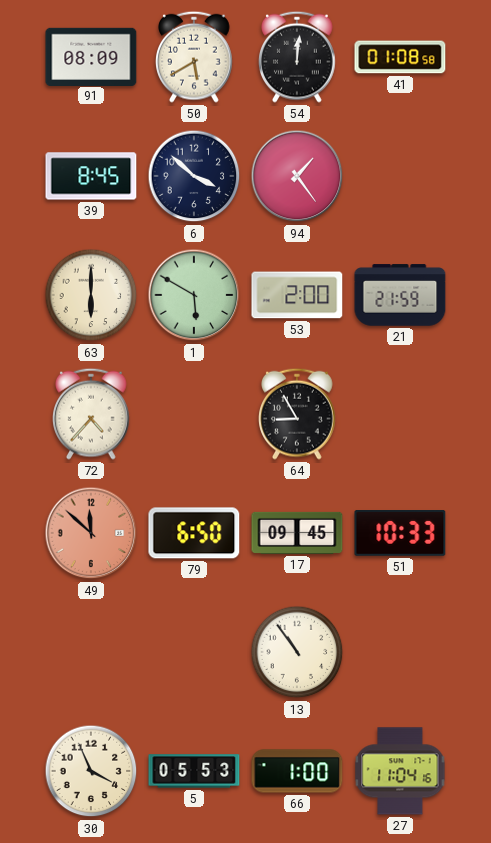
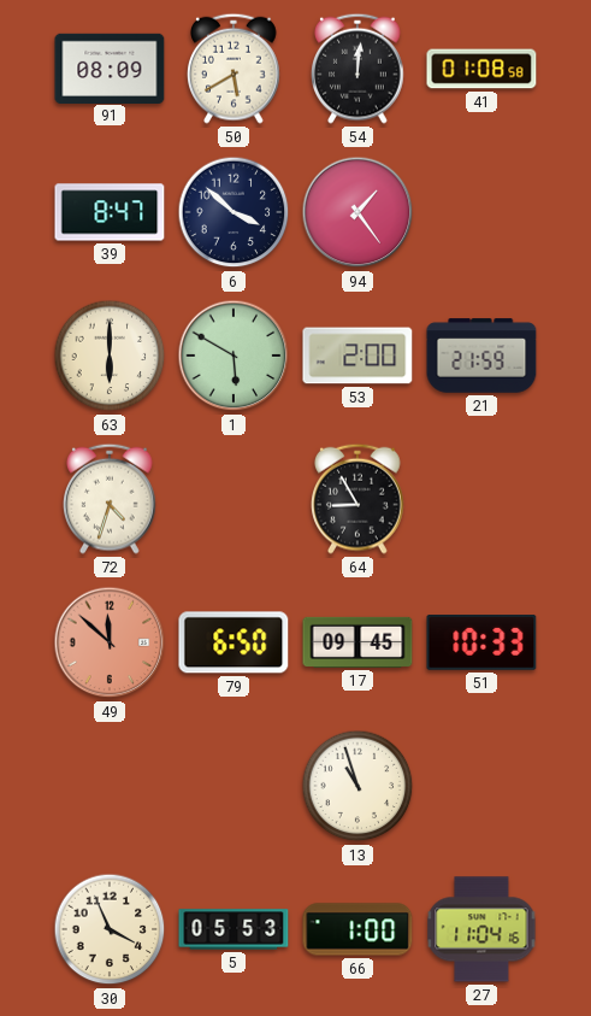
39: 8:45 -> 8:47 (110, 212)
72: 4:37 -> 4:33 (111, 499)
13: 10:54 -> 10:57 (357, 786)
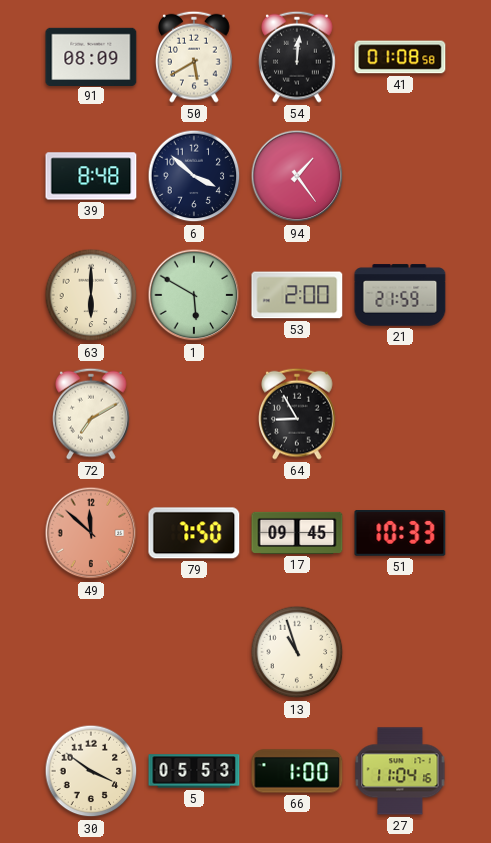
39: 8:47 -> 8:48 (91, 176)
72: 4:33 -> 7:10 (92, 414)
79: 6:50 -> 7:50 (194, 533)
30: 3:56 -> 3:51 (91, 771)
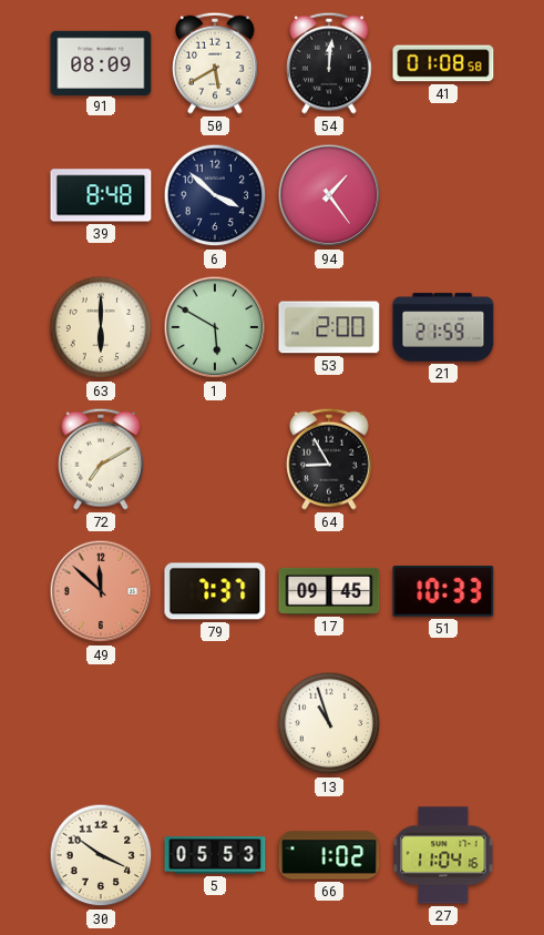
79: 7:50 -> 7:37 (215, 591)
66: 1:00 -> 1:02 (329, 855)
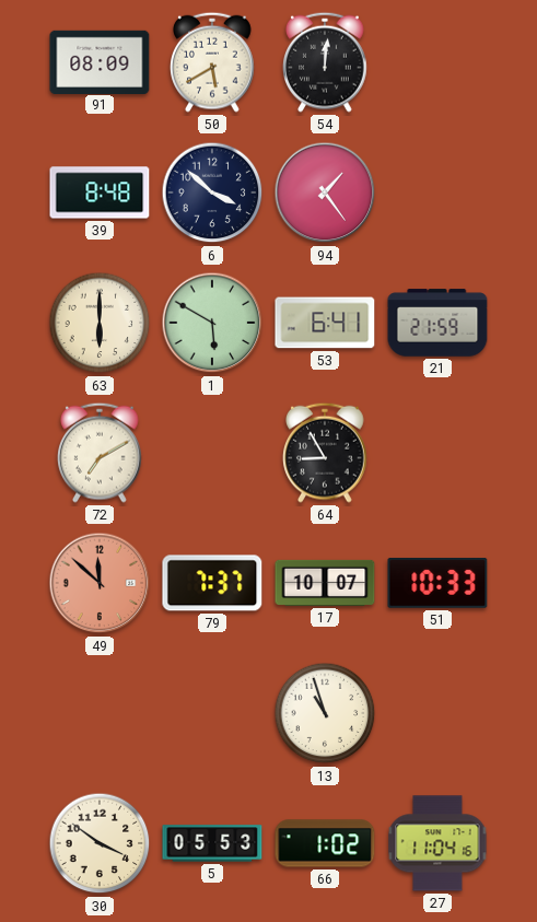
41: 01:08 -> none (443, 63)
53: 2:00 -> 6:41 (325, 323)
17: 09:45 -> 10:07 (325, 583)
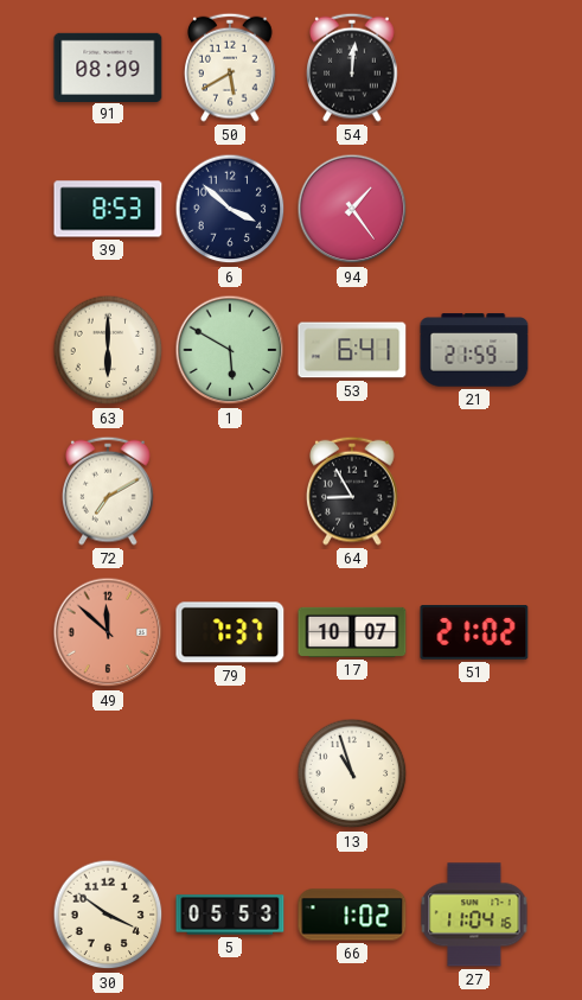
39: 8:48 -> 8:53 (108, 209)
51: 10:33 -> 21:02 (474, 632)
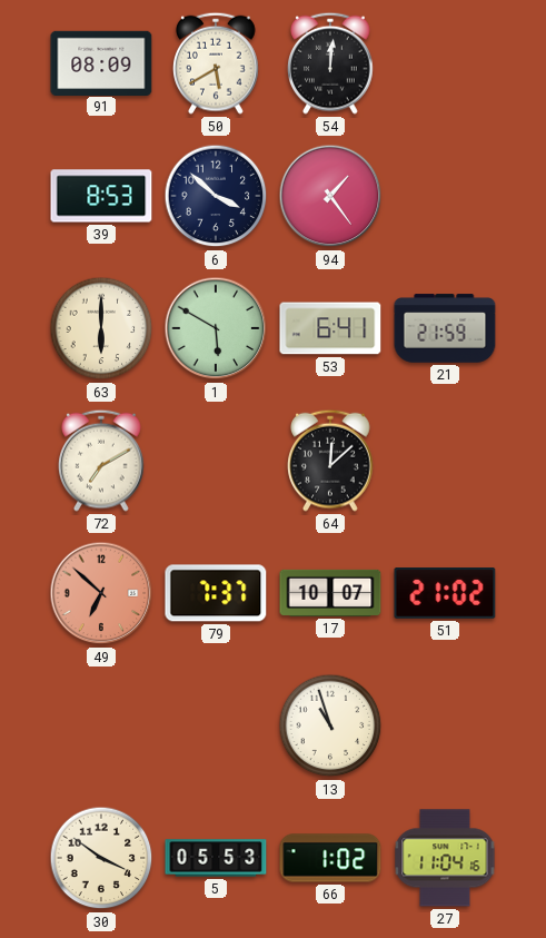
64: 8:55 -> 12:08 (331, 461)
49: 11:52 -> 6:52 (101, 593)
